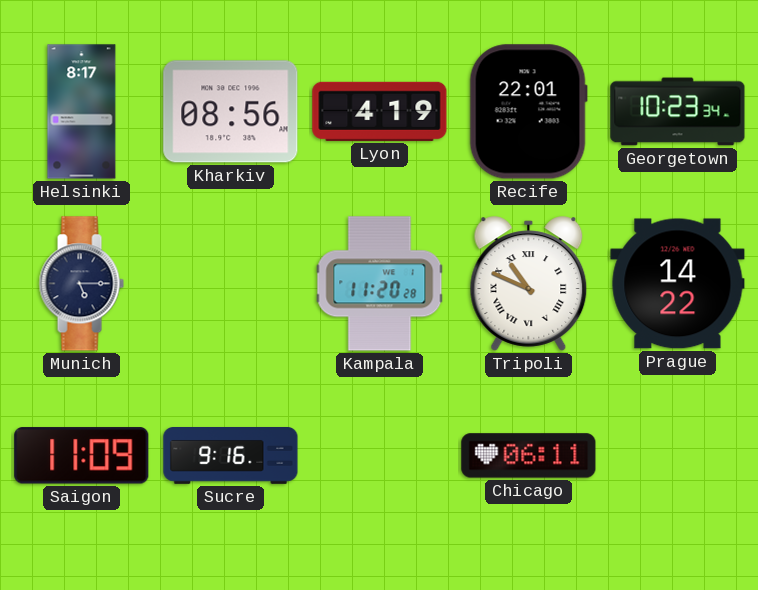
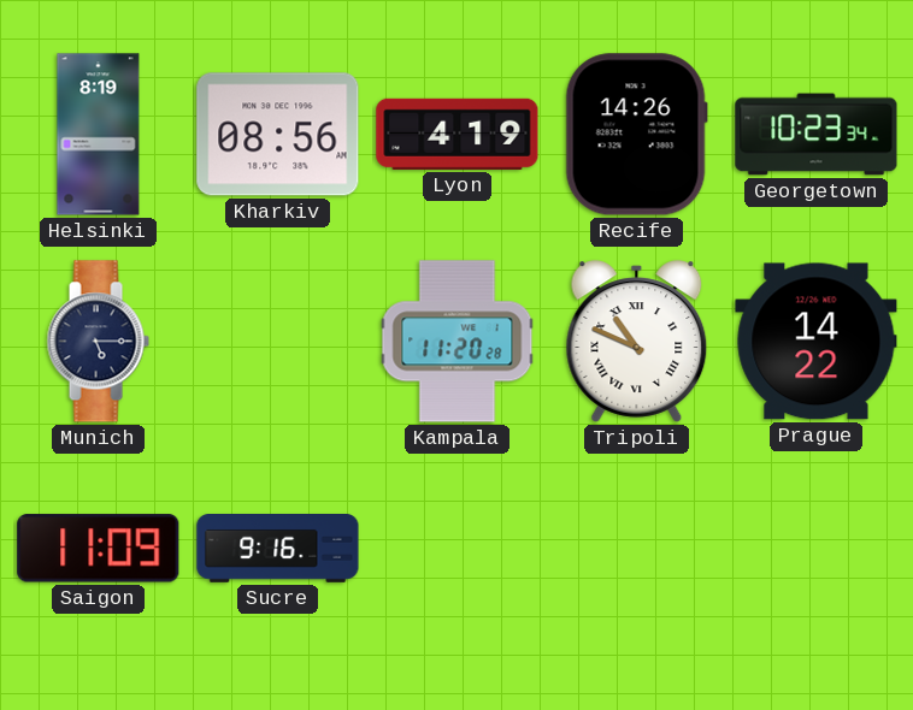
Helsinki: 8:17 -> 8:19 (99, 135)
Recife: 22:01 -> 14:26 (636, 135)
Chicago: 06:11 -> none (529, 456)
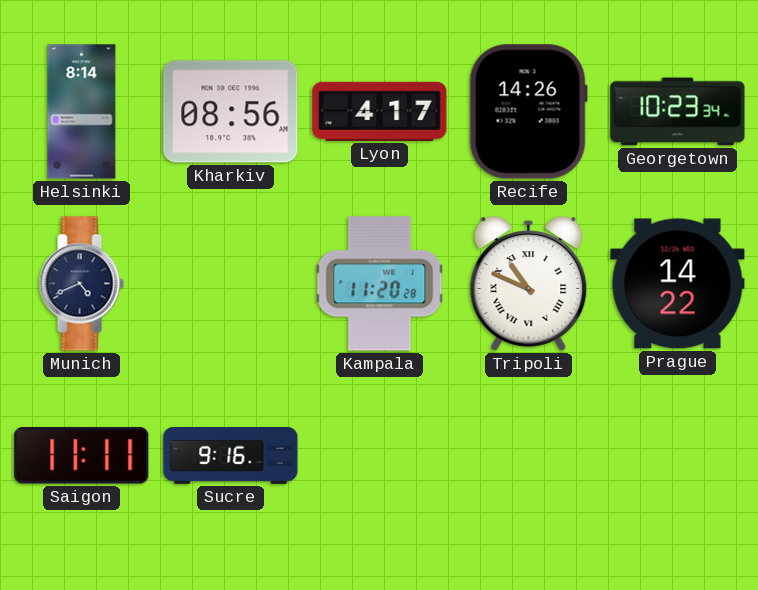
Helsinki: 8:19 -> 8:14 (82, 112)
Lyon: 4:19 -> 4:17 (380, 111)
Munich: 5:15 -> 4:41 (81, 284)
Saigon: 11:09 -> 11:11 (82, 456)
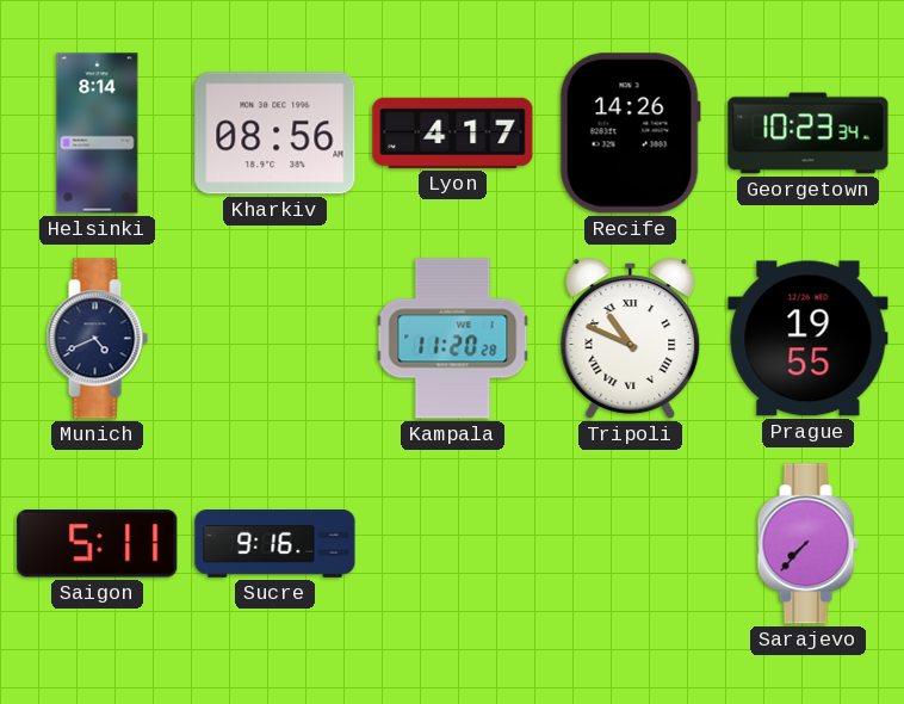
Prague: 14:22 -> 19:55 (809, 339)
Saigon: 11:11 -> 5:11 (98, 544)
Sarajevo: none -> 7:37 (807, 544)
